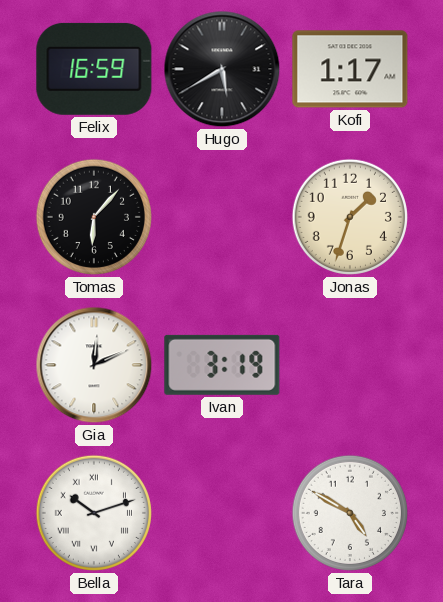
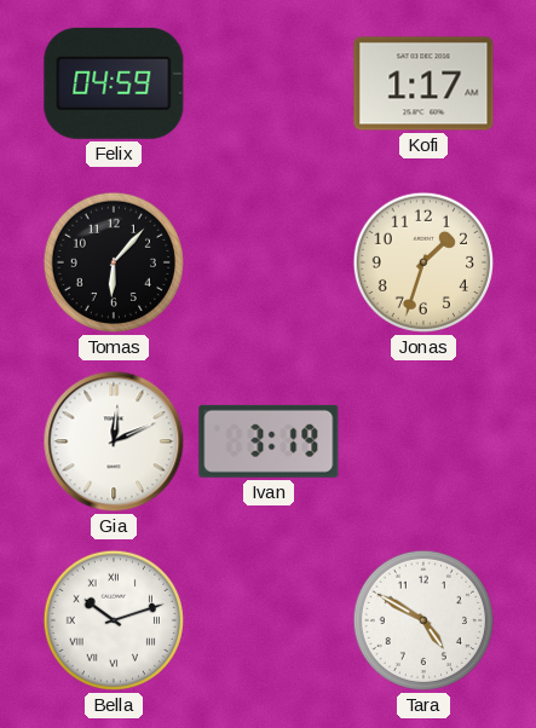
Felix: 16:59 -> 04:59 (114, 83)
Hugo: 5:40 -> none (222, 69)
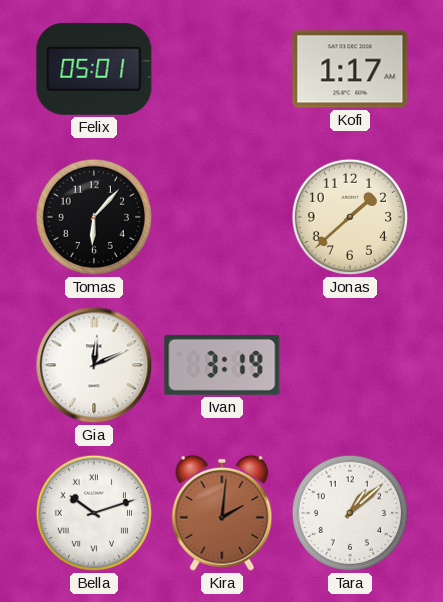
Felix: 04:59 -> 05:01 (94, 69)
Jonas: 1:33 -> 1:38 (350, 217)
Kira: none -> 2:01 (222, 513)
Tara: 4:50 -> 1:08 (350, 513)
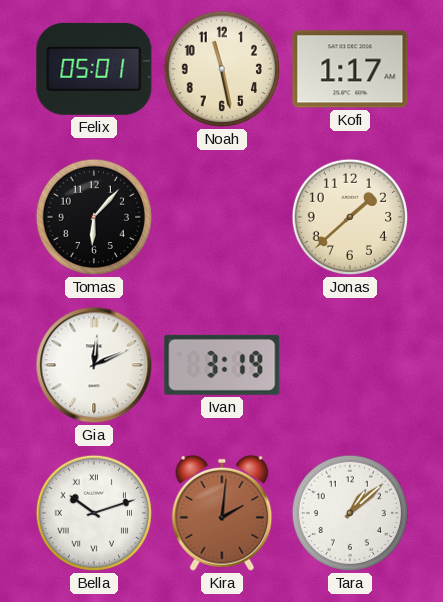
Noah: none -> 11:28 (222, 69)
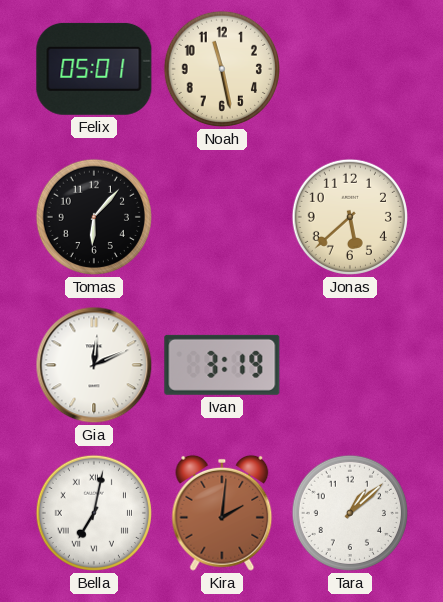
Kofi: 1:17 -> none (350, 69)
Jonas: 1:38 -> 5:38 (350, 217)
Bella: 10:12 -> 7:02 (94, 513)
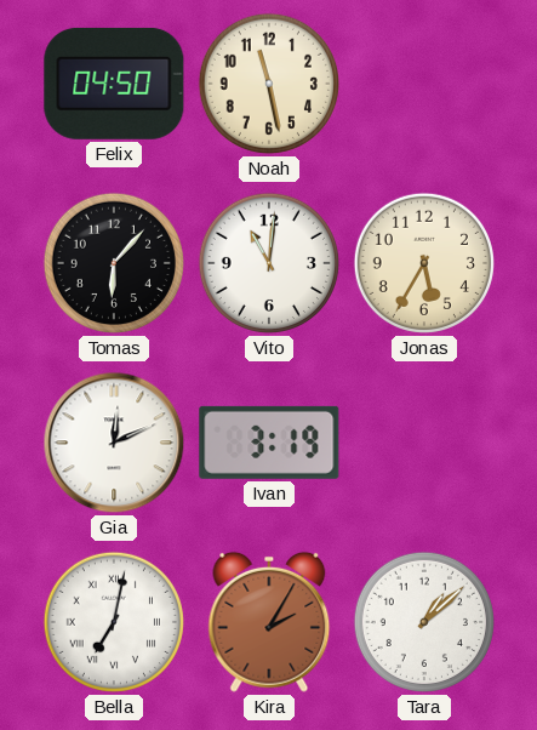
Felix: 05:01 -> 04:50 (114, 84)
Vito: none -> 11:01 (269, 263)
Jonas: 5:38 -> 5:35 (424, 263)
Kira: 2:01 -> 2:05 (269, 622)
